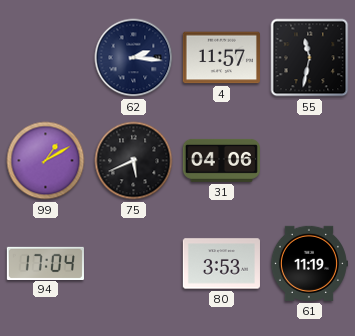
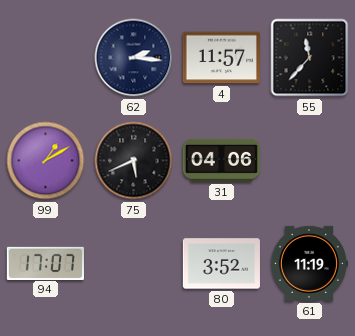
55: 11:32 -> 11:37 (310, 58)
94: 17:04 -> 17:07 (45, 263)
80: 3:53 -> 3:52 (221, 264)
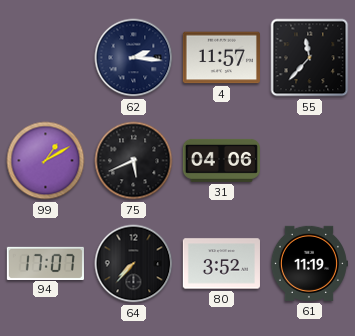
64: none -> 7:37 (134, 264)
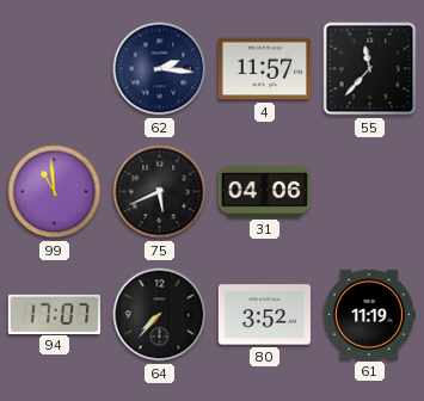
99: 1:10 -> 10:59 (55, 192)
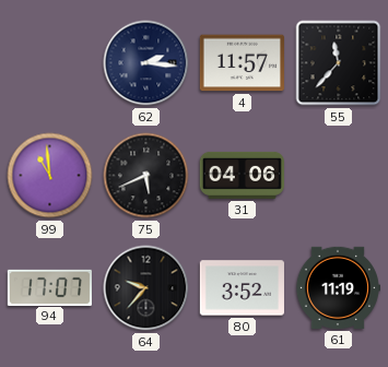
64: 7:37 -> 9:37 (146, 288)
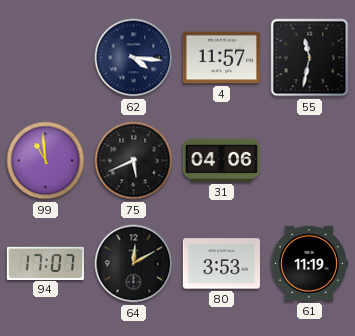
62: 2:16 -> 4:16 (134, 58)
55: 11:37 -> 11:32 (310, 58)
64: 9:37 -> 12:10 (134, 264)
80: 3:52 -> 3:53 (221, 264)
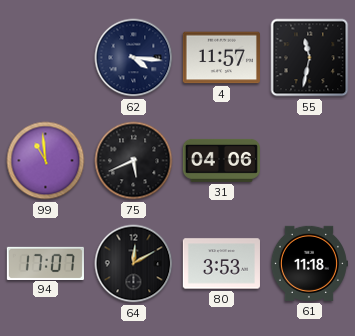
61: 11:19 -> 11:18 (309, 263)
